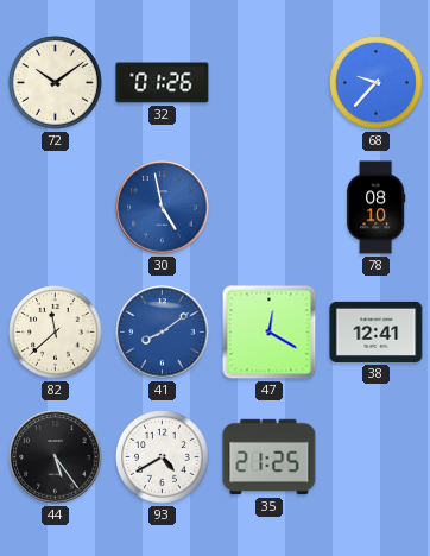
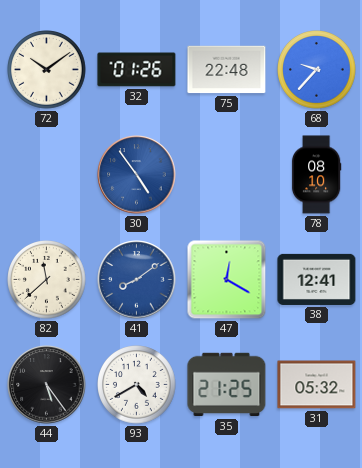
75: none -> 22:48 (227, 70)
30: 4:58 -> 4:54 (137, 175)
31: none -> 05:32 (317, 385)
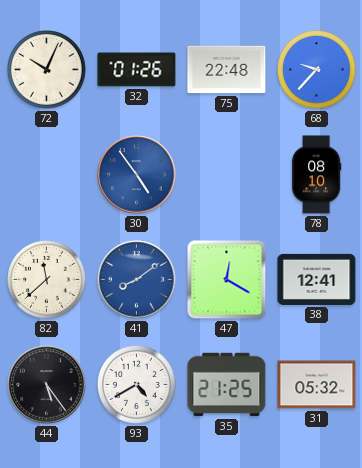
72: 10:09 -> 10:04 (47, 70)
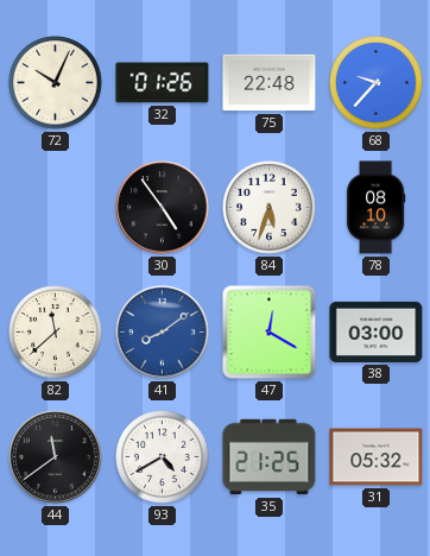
30 dial: blue -> black (163, 208)
84: none -> 5:33 (270, 208)
38: 12:41 -> 03:00 (377, 331)
44: 5:24 -> 11:39 (56, 457)
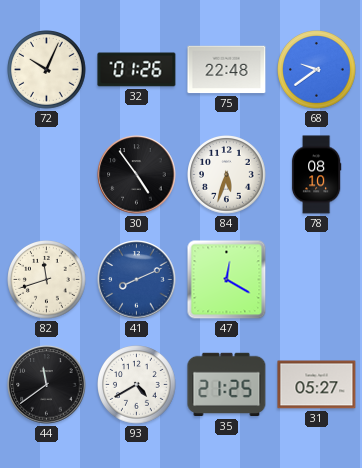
68: 9:37 -> 9:39 (317, 70)
82: 11:38 -> 11:42 (47, 280)
41: 8:09 -> 8:11 (137, 280)
38: 03:00 -> none (377, 331)
31: 05:32 -> 05:27 (317, 385)
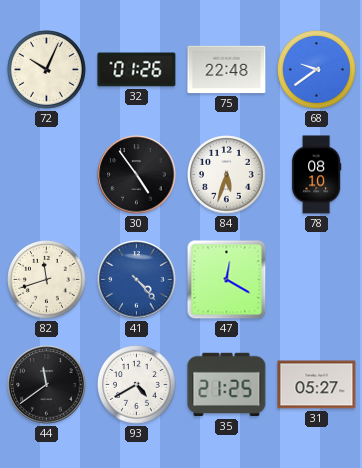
41: 8:11 -> 4:23 (137, 280)
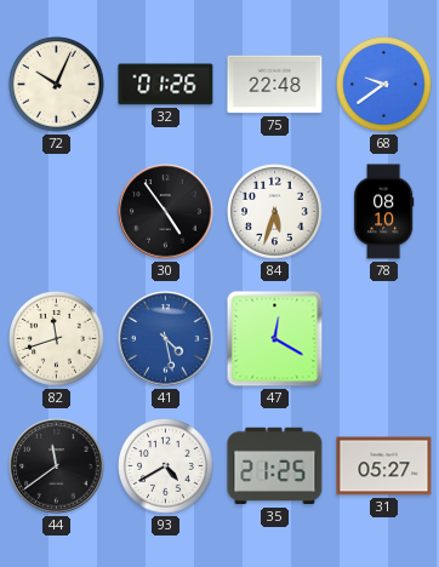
41: 4:23 -> 4:28 (166, 339)
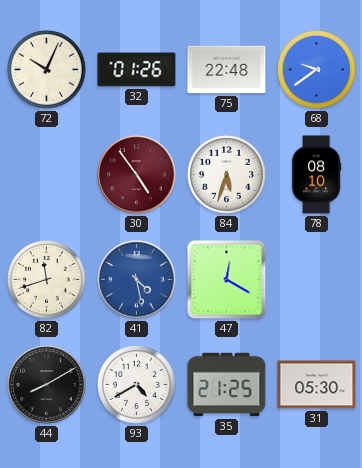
30 dial: black -> burgundy (137, 175)
44: 11:39 -> 8:10 (47, 385)
31: 05:27 -> 05:30 (317, 385)
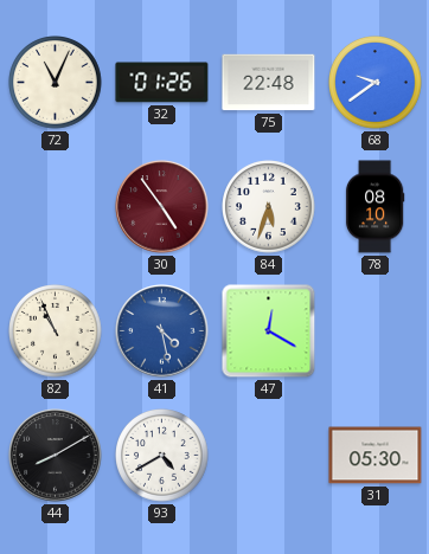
72: 10:04 -> 11:04 (56, 83)
82: 11:42 -> 10:56 (56, 331)
35: 21:25 -> none (227, 385)
